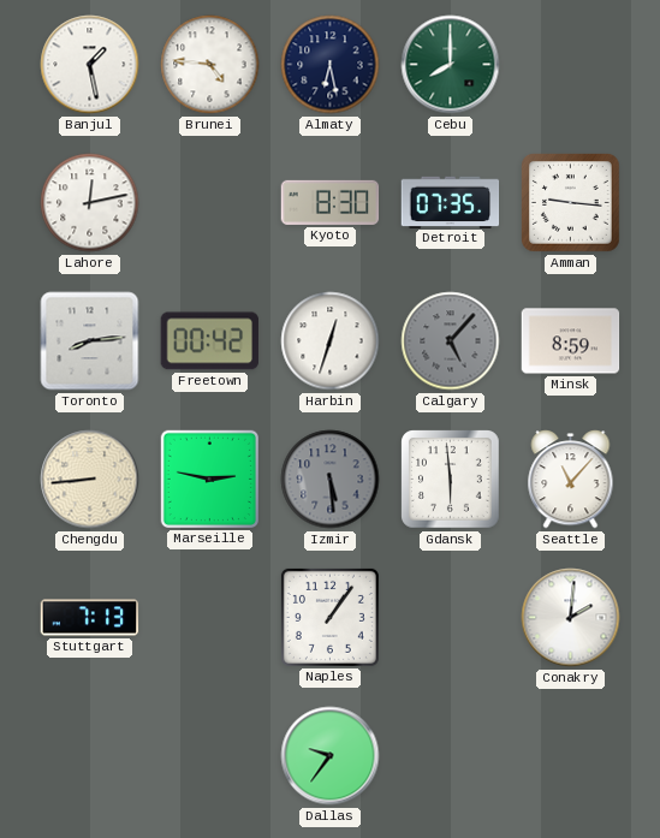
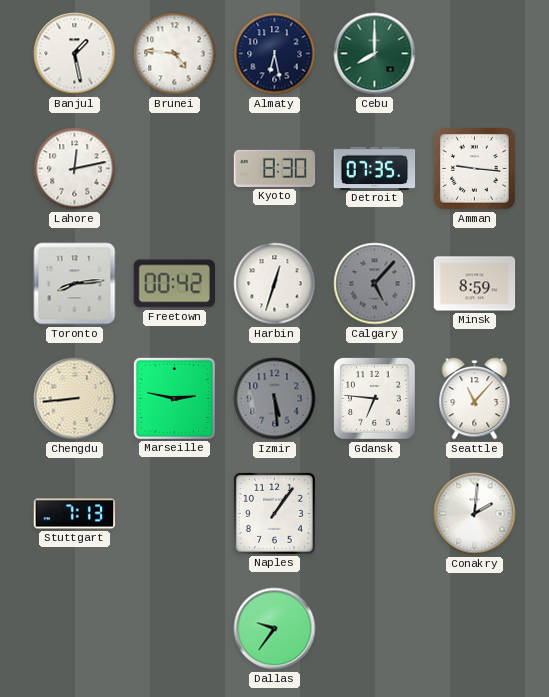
Gdansk: 5:59 -> 6:46 (375, 399)
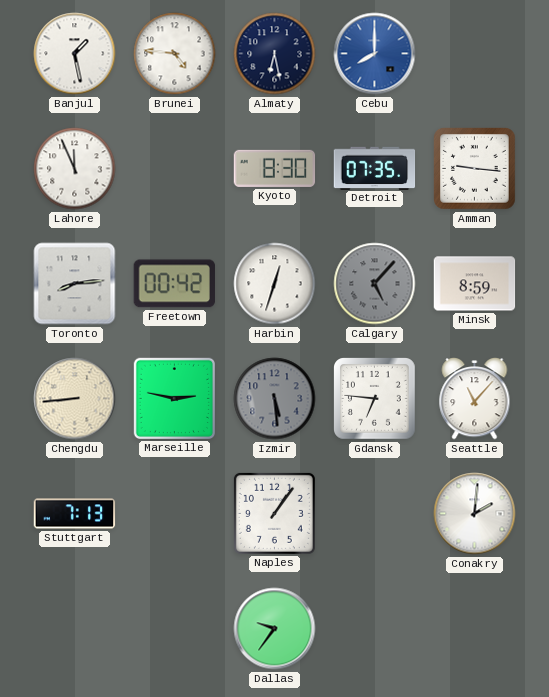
Cebu dial: green -> blue (375, 54)
Lahore: 12:13 -> 11:56 (75, 169)
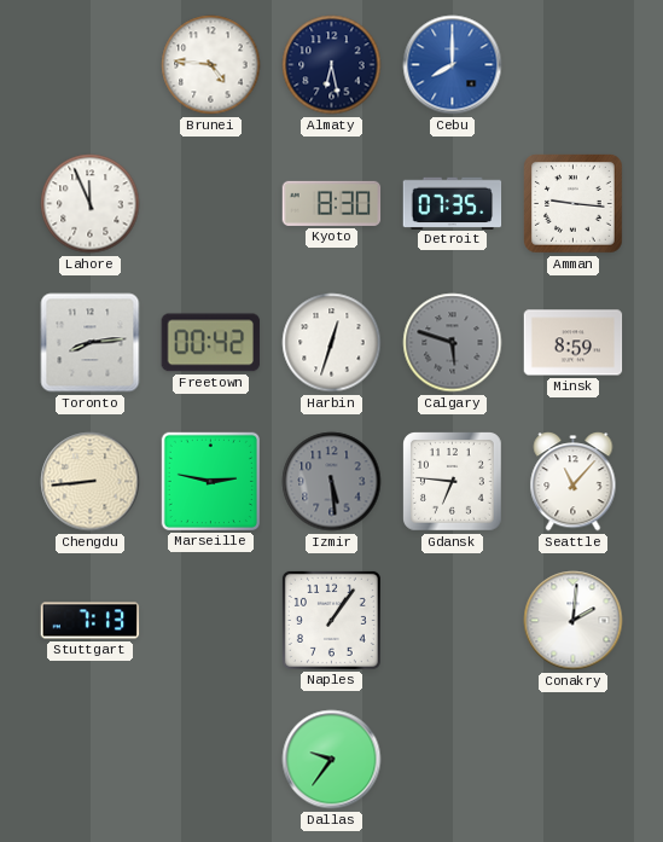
Banjul: 1:28 -> none (75, 54)
Calgary: 5:07 -> 5:48 (453, 343)
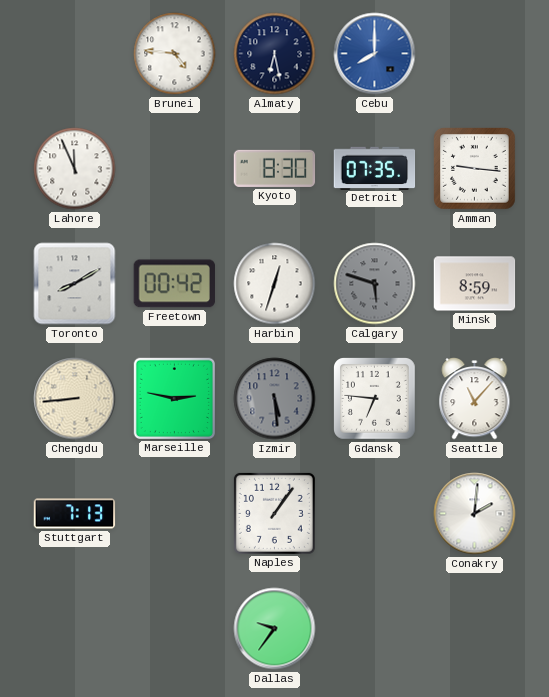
Toronto: 8:14 -> 8:10 (75, 284)
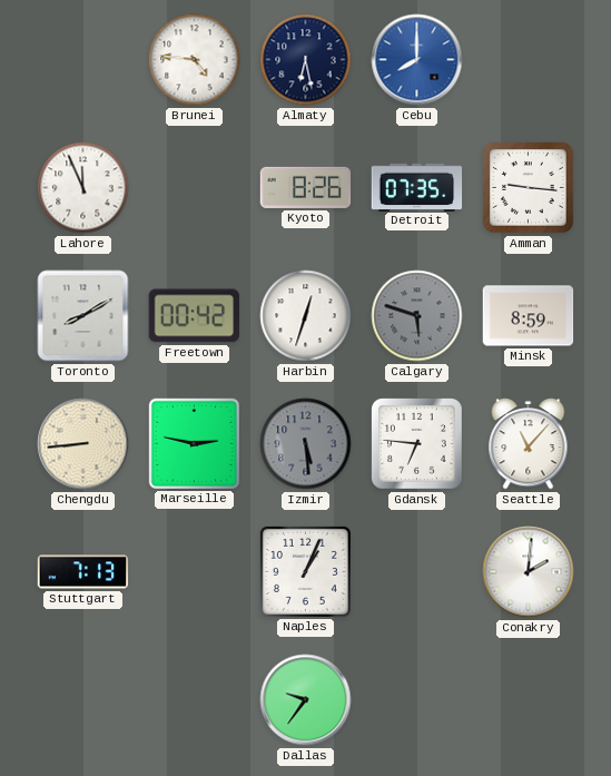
Kyoto: 8:30 -> 8:26 (306, 187)
Naples: 1:06 -> 1:04 (305, 571)
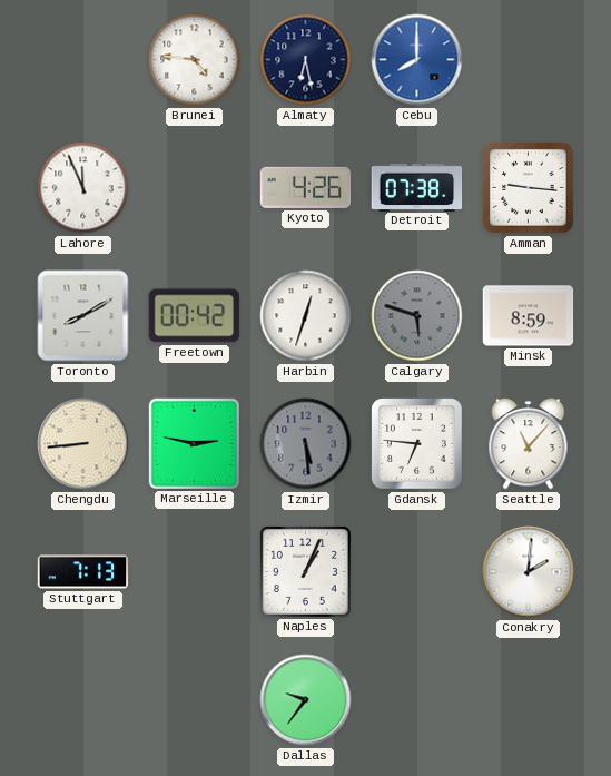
Kyoto: 8:26 -> 4:26 (306, 187)
Detroit: 07:35 -> 07:38 (417, 187)
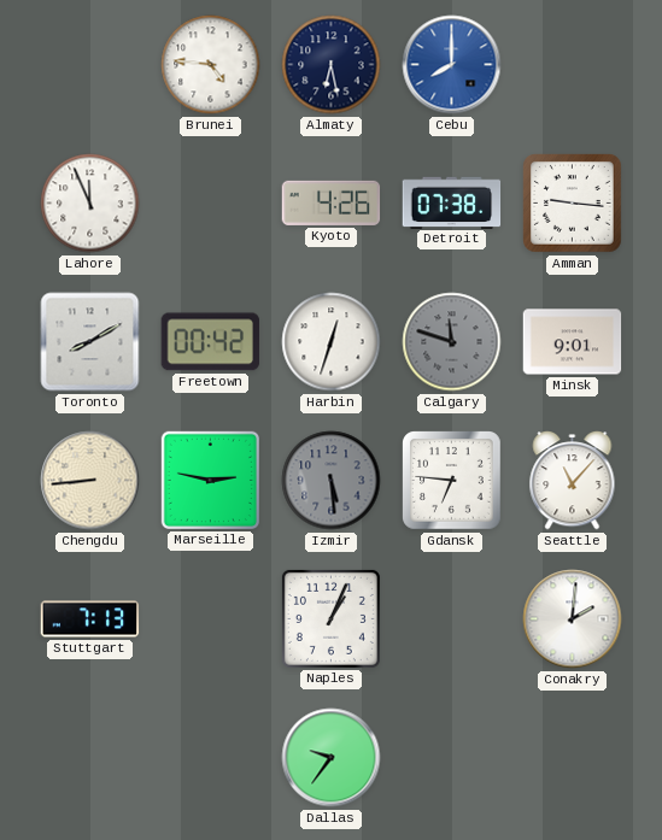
Calgary: 5:48 -> 11:48 (452, 342)
Minsk: 8:59 -> 9:01 (573, 342)
